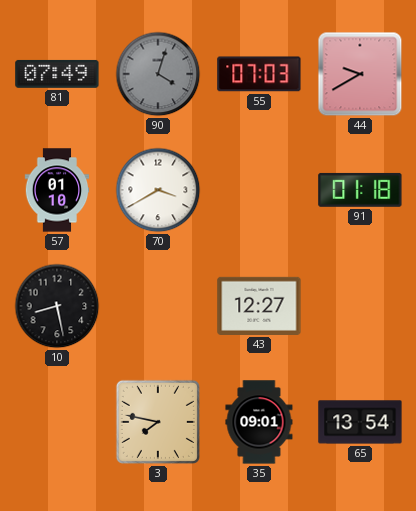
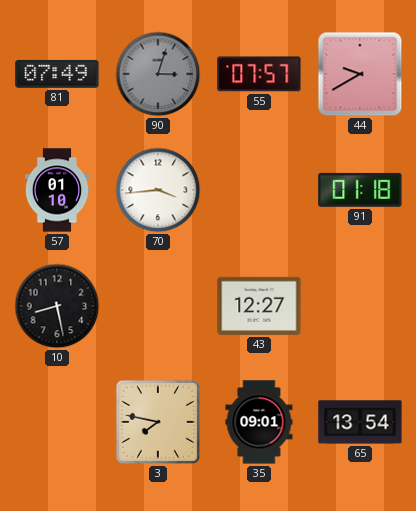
90: 4:03 -> 3:03 (158, 74)
55: 07:03 -> 07:57 (259, 74)
70: 3:40 -> 3:44 (158, 190)
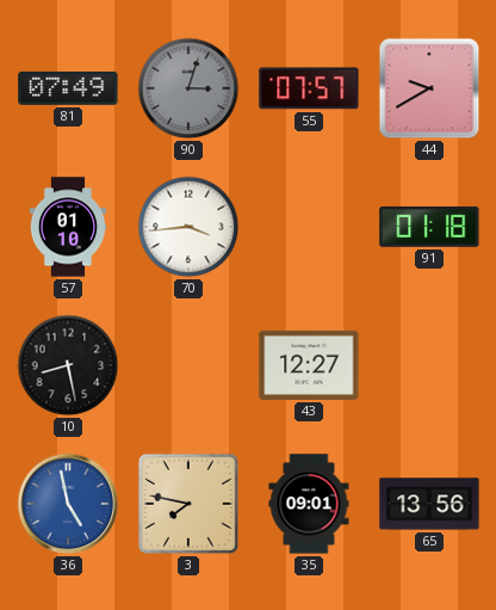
36: none -> 4:58 (68, 504)
65: 13:54 -> 13:56 (429, 504)
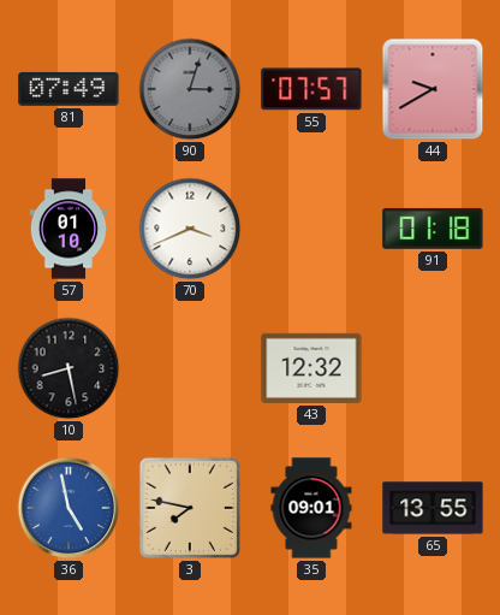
70: 3:44 -> 3:41 (190, 229)
43: 12:27 -> 12:32 (311, 368)
65: 13:56 -> 13:55 (433, 508)
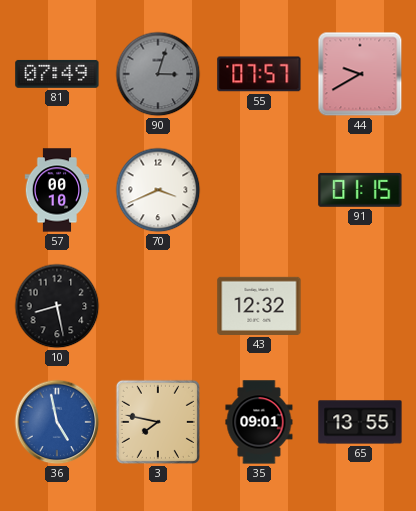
57: 01:10 -> 00:10 (57, 190)
91: 01:18 -> 01:15 (360, 190)
